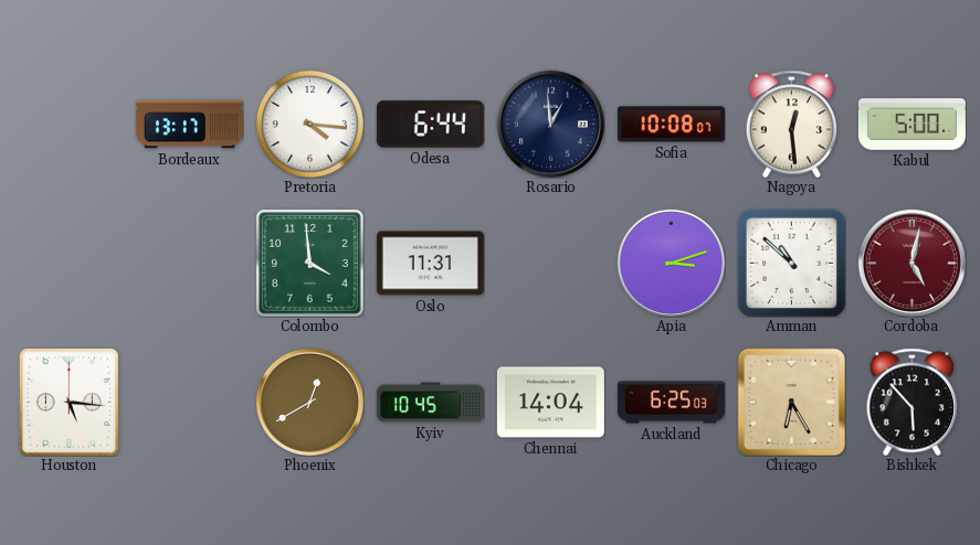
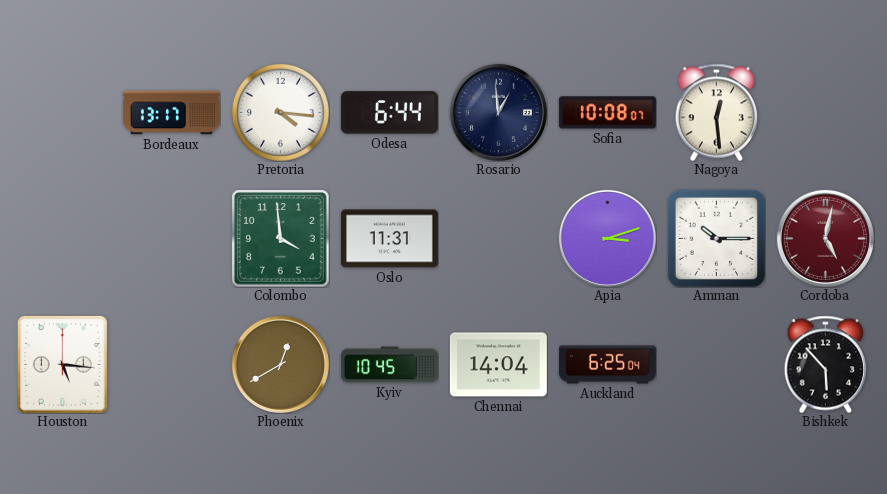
Kabul: 5:00 -> none (911, 125)
Amman: 10:52 -> 10:15 (716, 238)
Auckland: 6:25:03 -> 6:25:04 (607, 365)
Chicago: 6:25 -> none (791, 402)
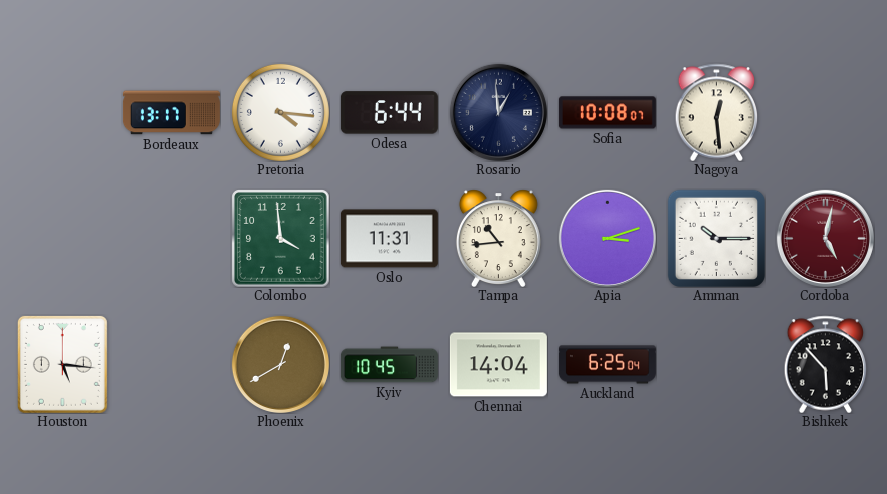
Tampa: none -> 10:44 (498, 238)
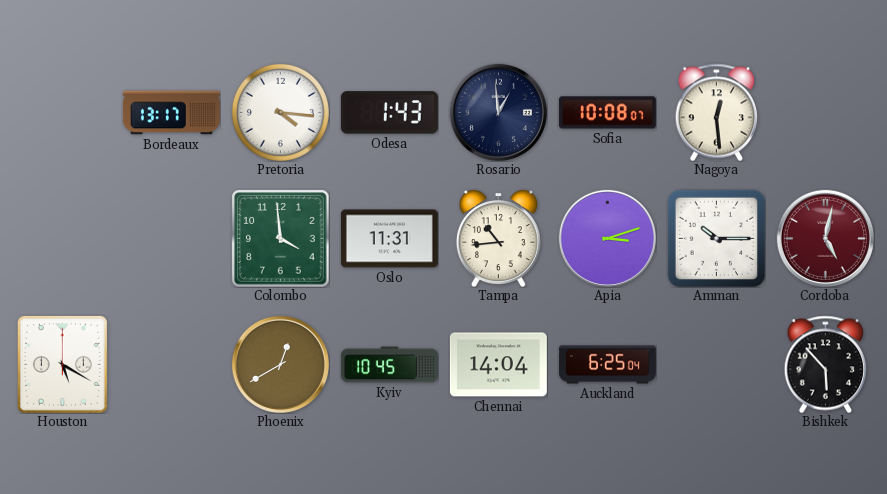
Odesa: 6:44 -> 1:43 (389, 113)
Houston: 5:16 -> 5:20 (62, 364)
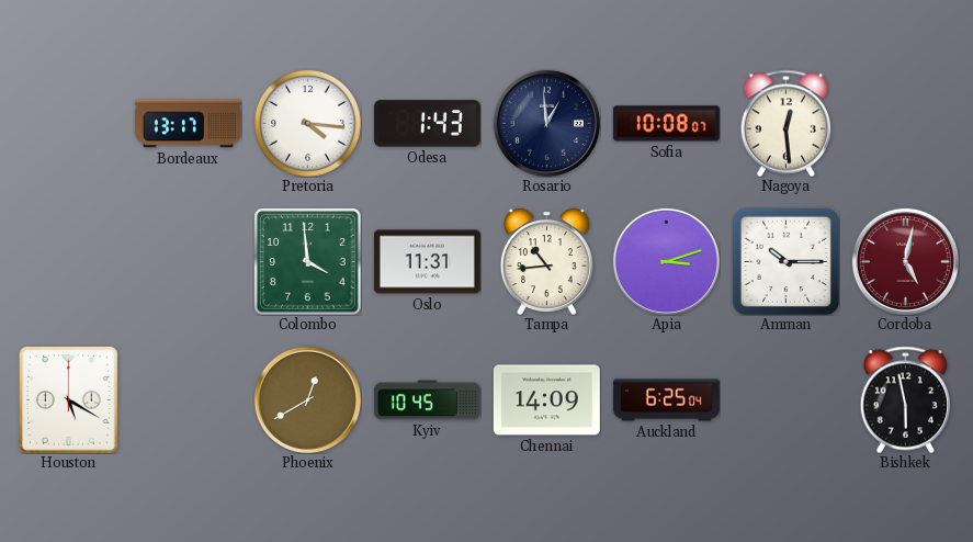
Chennai: 14:04 -> 14:09 (546, 400)
Bishkek: 5:53 -> 5:58 (906, 399)
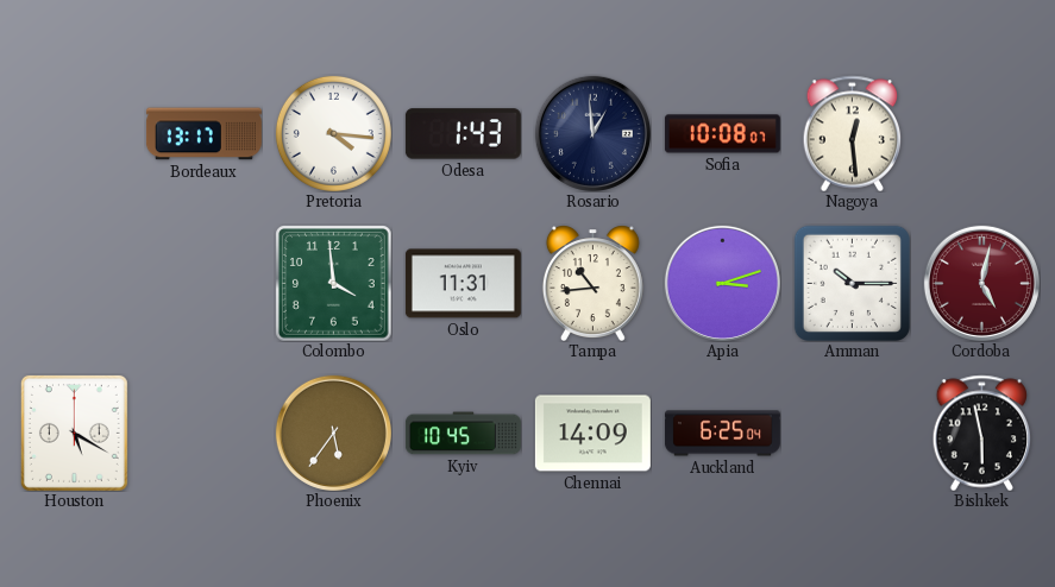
Phoenix: 12:40 -> 5:36 (333, 433)
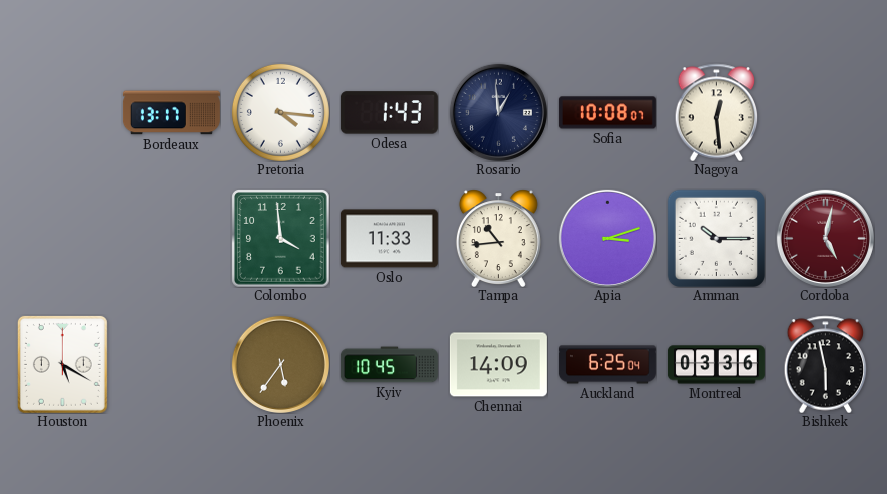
Oslo: 11:31 -> 11:33 (389, 239)
Montreal: none -> 03:36 (716, 365)
